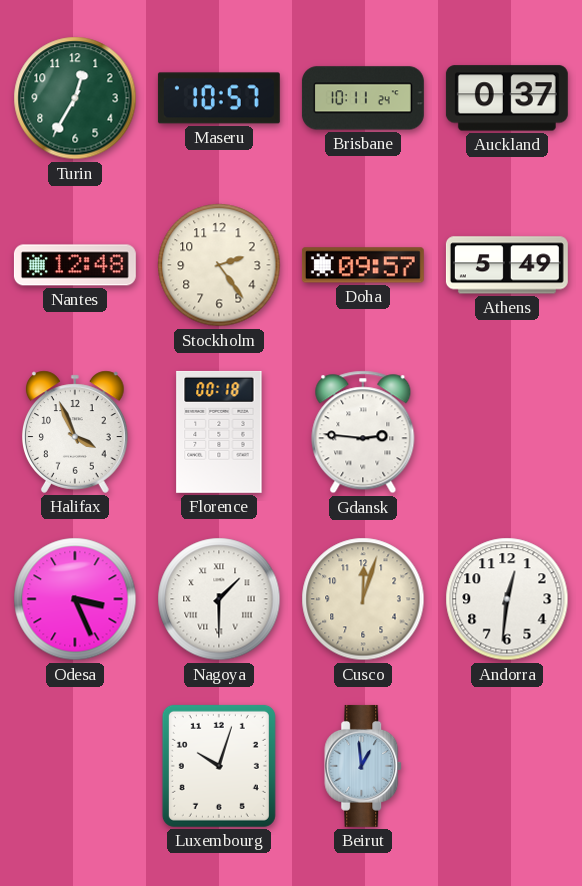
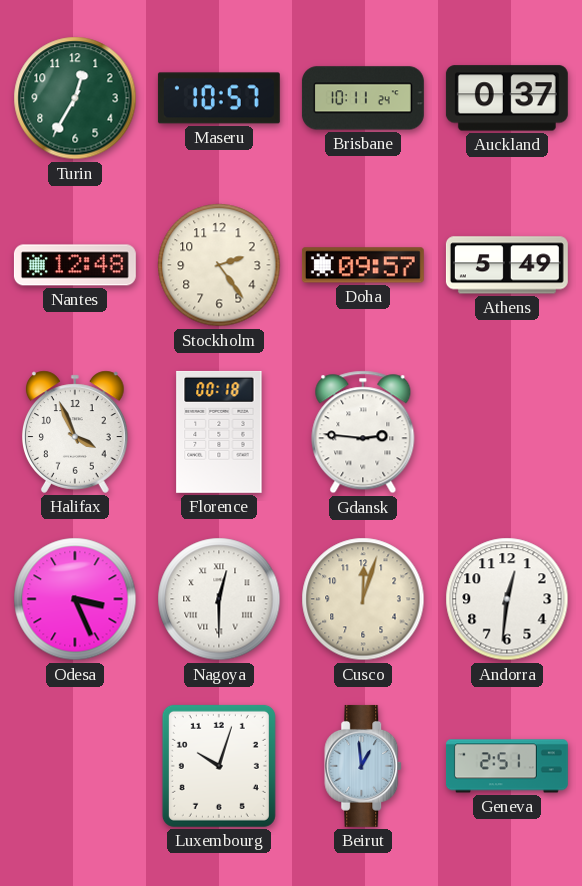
Nagoya: 1:30 -> 12:30 (219, 599)
Geneva: none -> 2:51 (507, 766)
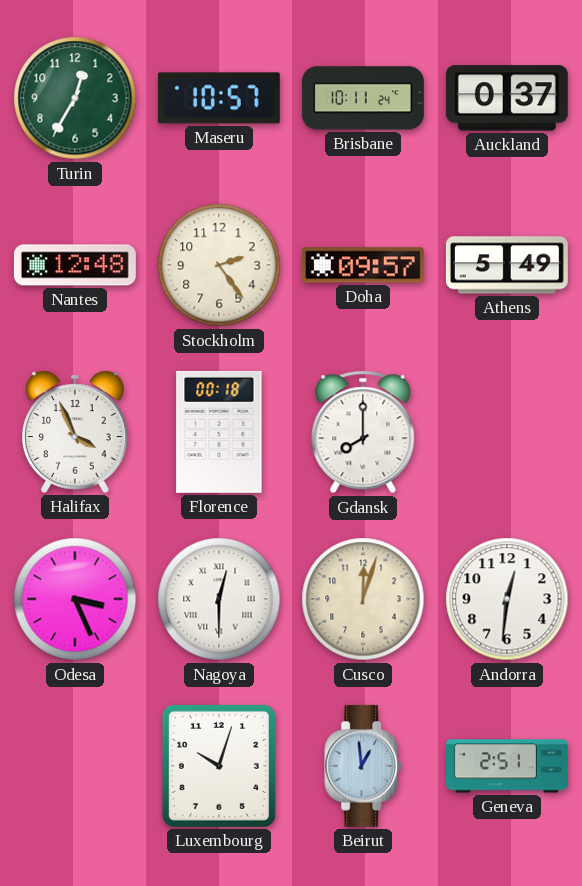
Gdansk: 2:46 -> 8:00 (363, 432)
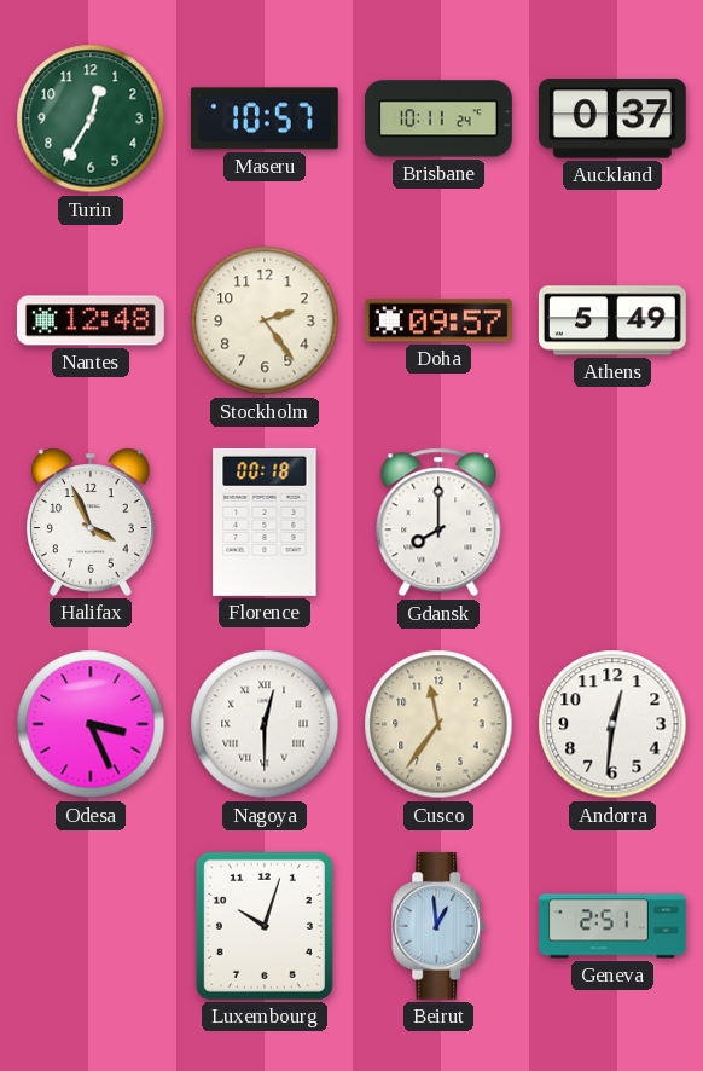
Cusco: 12:03 -> 11:36 (438, 724)
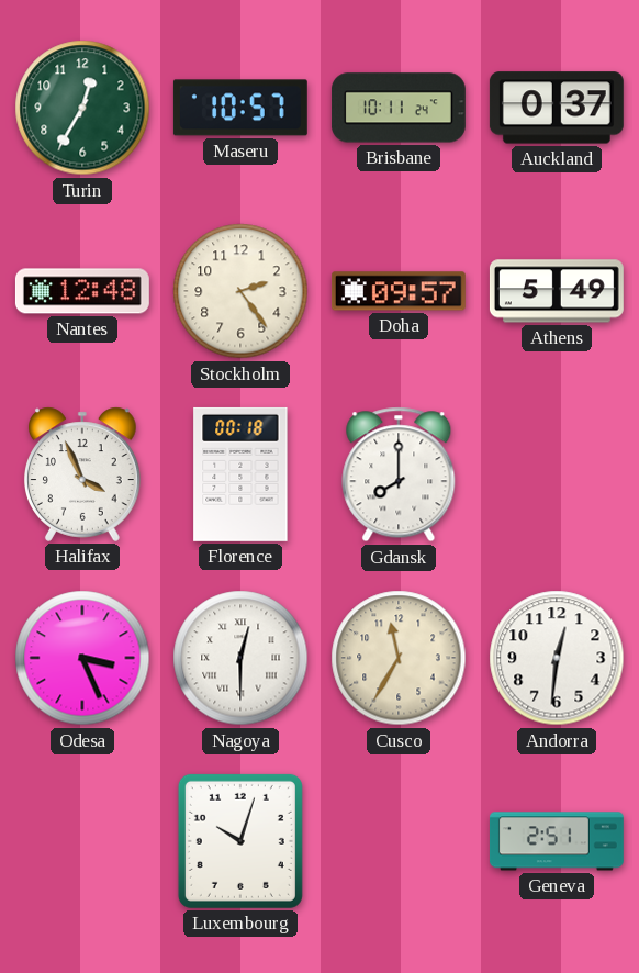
Cusco: 11:36 -> 11:35 (399, 658)
Beirut: 12:59 -> none (440, 926)
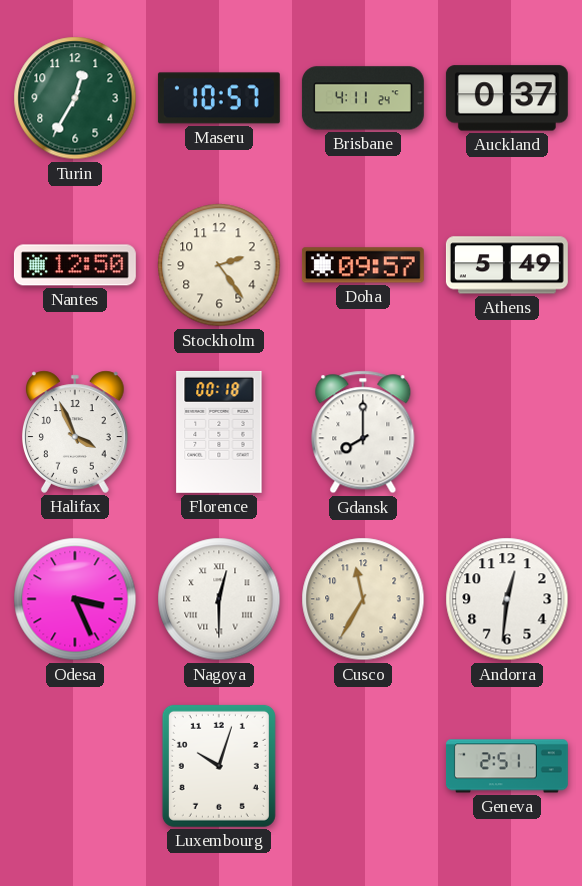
Brisbane: 10:11 -> 4:11 (363, 98)
Nantes: 12:48 -> 12:50 (75, 265)
